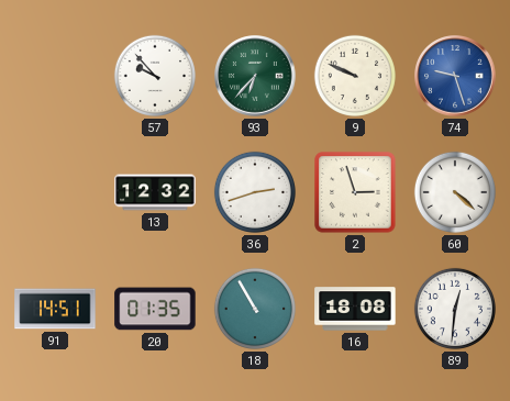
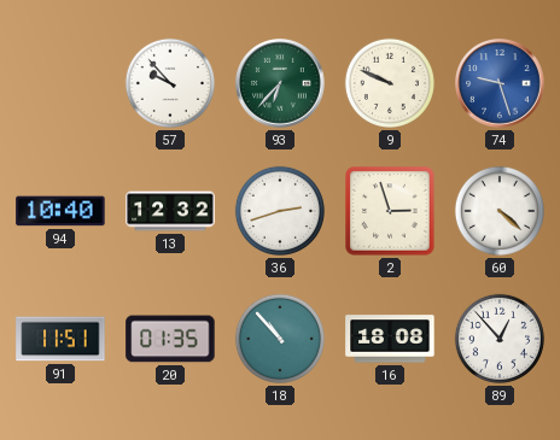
94: none -> 10:40 (60, 211)
91: 14:51 -> 11:51 (60, 339)
18: 10:55 -> 10:53 (280, 339)
89: 12:31 -> 12:53 (500, 339)
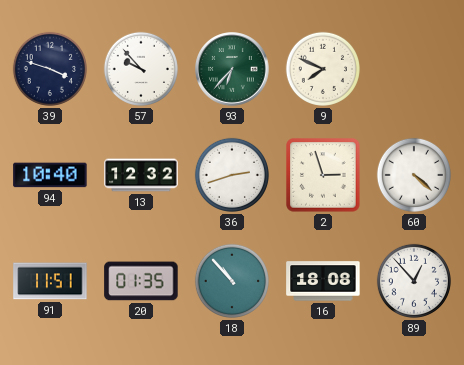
39: none -> 3:48 (50, 69)
9: 9:49 -> 7:49 (323, 69)
74: 9:27 -> none (500, 83)
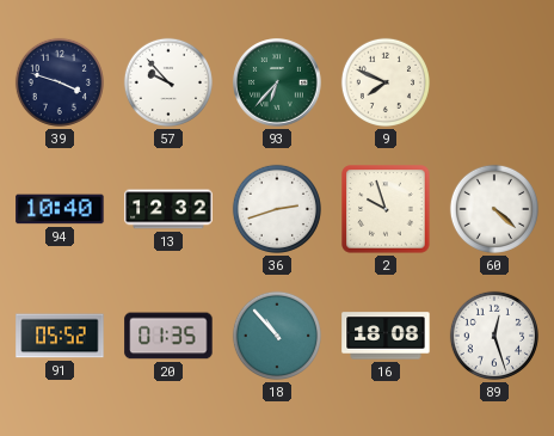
2: 2:57 -> 9:57 (386, 209)
91: 11:51 -> 05:52 (60, 336)
89: 12:53 -> 12:27 (494, 336)
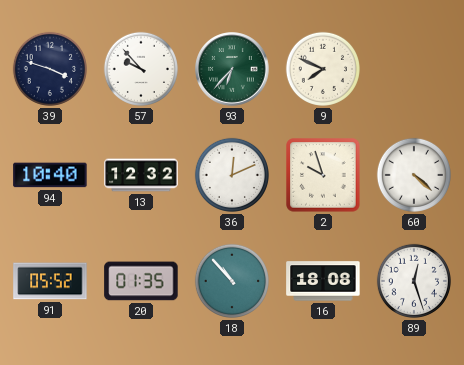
36: 2:42 -> 12:11 (232, 175)
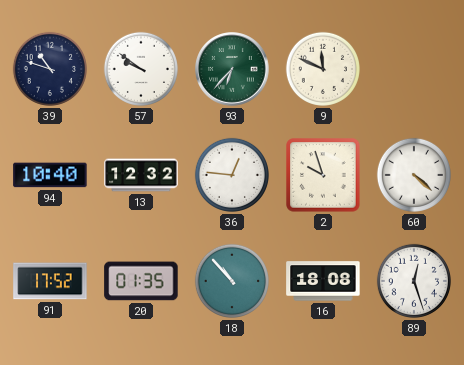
39: 3:48 -> 10:48 (50, 69)
57: 9:53 -> 9:51 (141, 69)
9: 7:49 -> 11:49 (323, 69)
36: 12:11 -> 12:46 (232, 175)
91: 05:52 -> 17:52 (50, 281)
